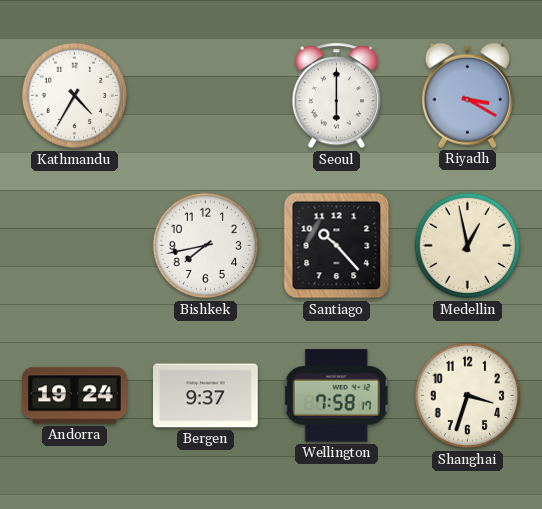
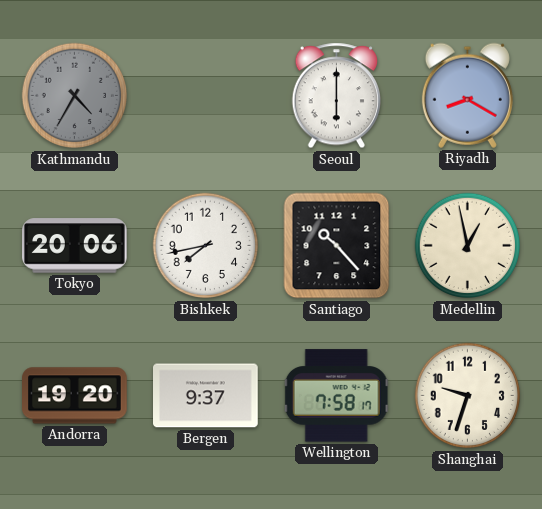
Kathmandu dial: white -> grey (75, 96)
Riyadh: 3:20 -> 8:20 (467, 95)
Tokyo: none -> 20:06 (75, 246)
Andorra: 19:24 -> 19:20 (75, 396)
Shanghai: 3:33 -> 9:33 (468, 396)
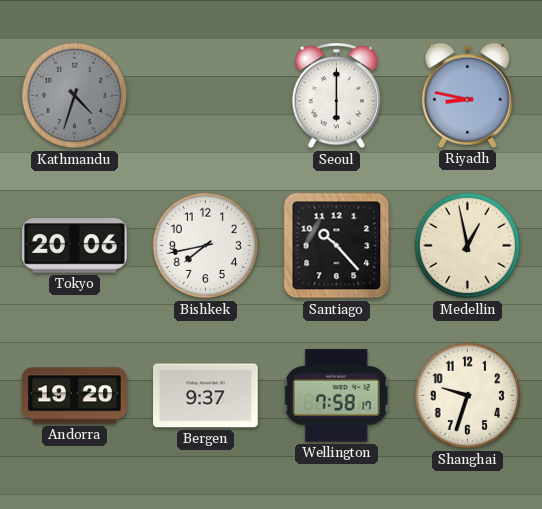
Kathmandu: 4:35 -> 4:33 (75, 96)
Riyadh: 8:20 -> 8:47 (467, 95)
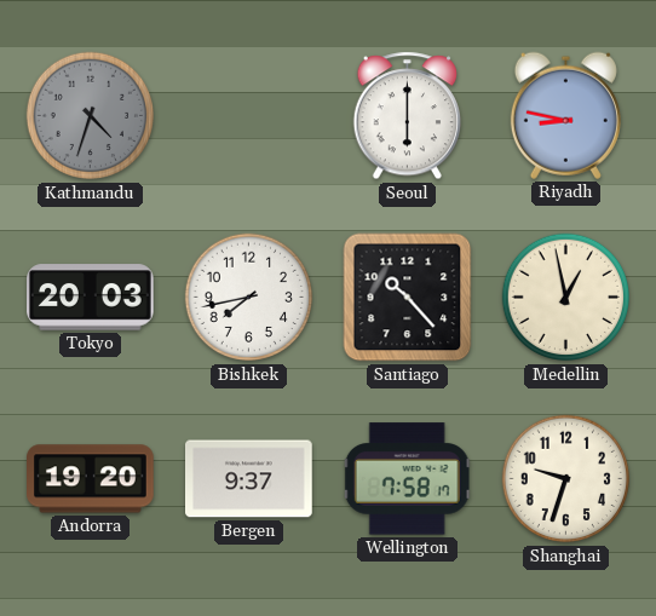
Tokyo: 20:06 -> 20:03 (91, 298)
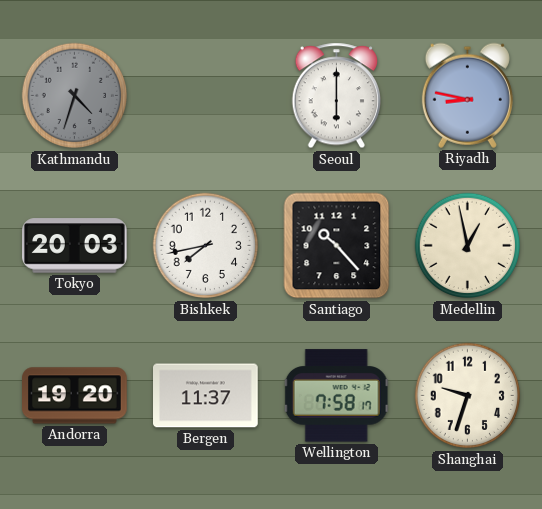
Bergen: 9:37 -> 11:37 (206, 396)
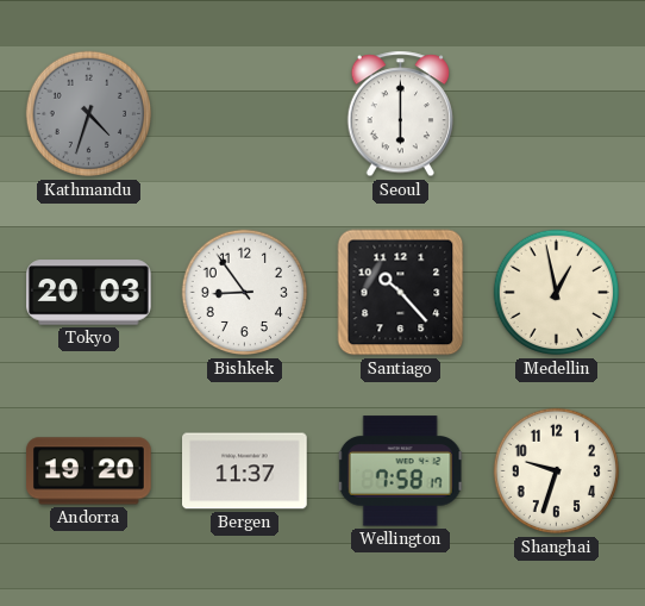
Riyadh: 8:47 -> none (467, 95)
Bishkek: 7:43 -> 8:54 (245, 293)
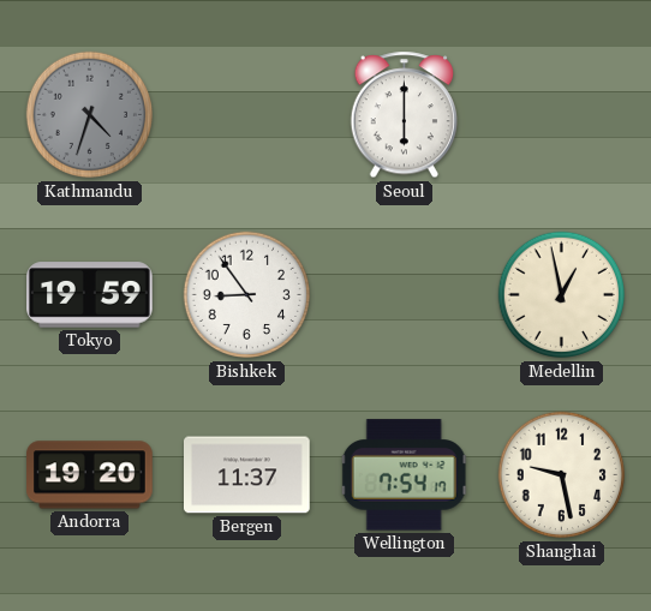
Tokyo: 20:03 -> 19:59 (90, 295)
Santiago: 10:23 -> none (401, 293)
Wellington: 7:58 -> 7:54 (405, 475)
Shanghai: 9:33 -> 9:28 (562, 475)
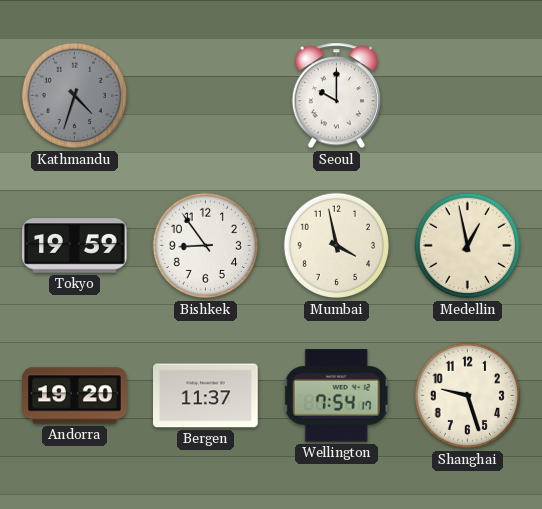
Seoul: 6:00 -> 10:00 (336, 96)
Mumbai: none -> 3:58 (337, 246)
Shanghai: 9:28 -> 9:27 (468, 396)
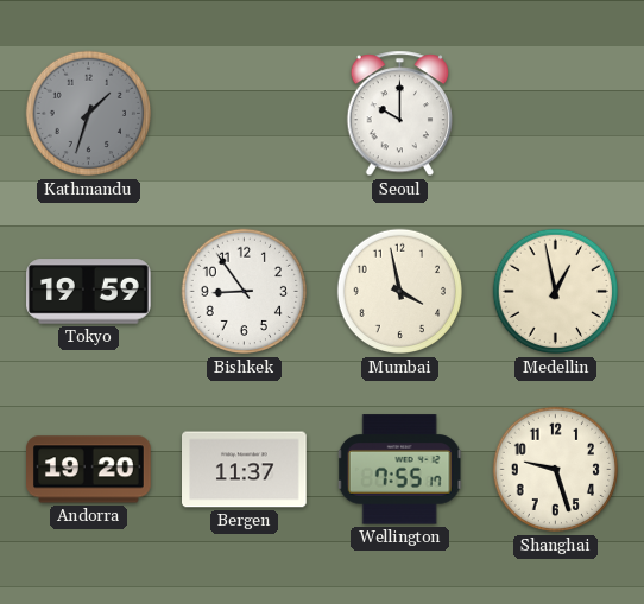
Kathmandu: 4:33 -> 1:33 (89, 114)
Wellington: 7:54 -> 7:55 (400, 470)
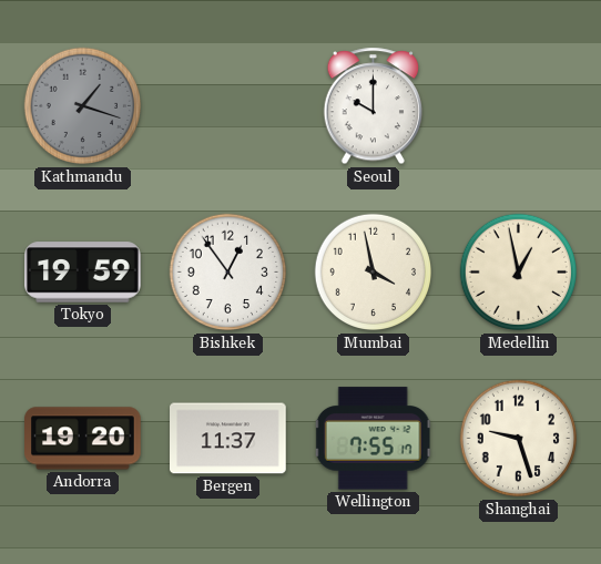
Kathmandu: 1:33 -> 1:18 (83, 106)
Bishkek: 8:54 -> 12:54 (228, 273)
